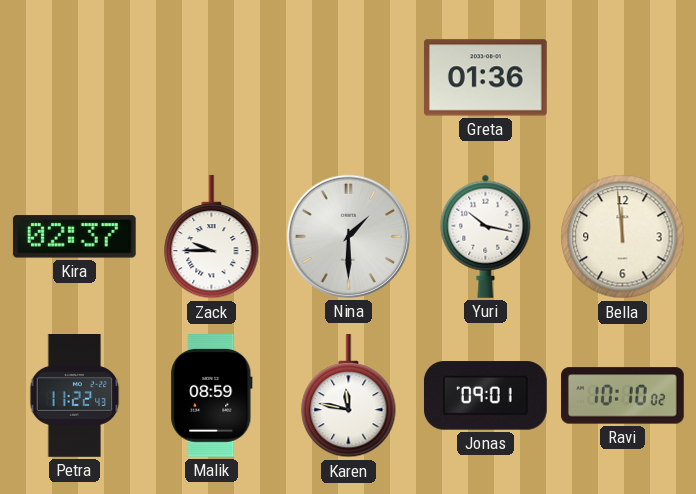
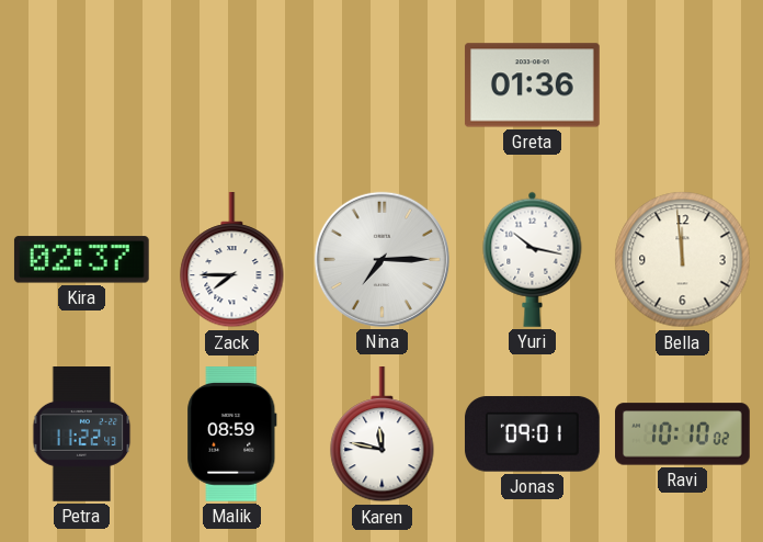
Zack: 9:45 -> 7:45 (232, 260)
Nina: 1:30 -> 7:15 (381, 259)
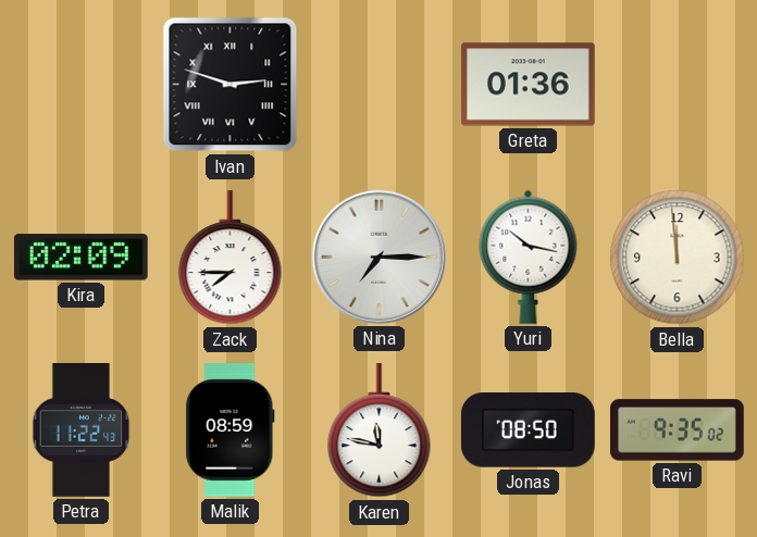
Ivan: none -> 2:48 (231, 85)
Kira: 02:37 -> 02:09 (80, 258)
Jonas: 09:01 -> 08:50 (528, 430)
Ravi: 10:10 -> 9:35 (678, 430)
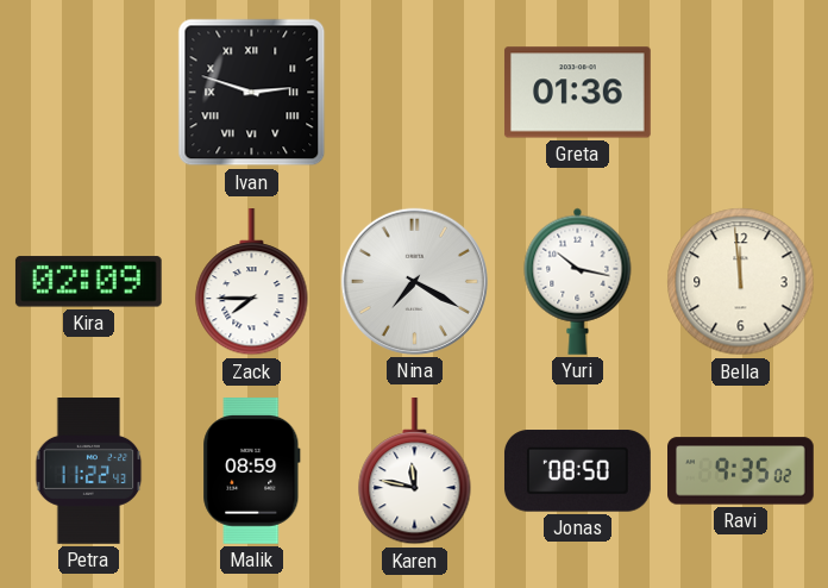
Nina: 7:15 -> 7:20 (414, 281)
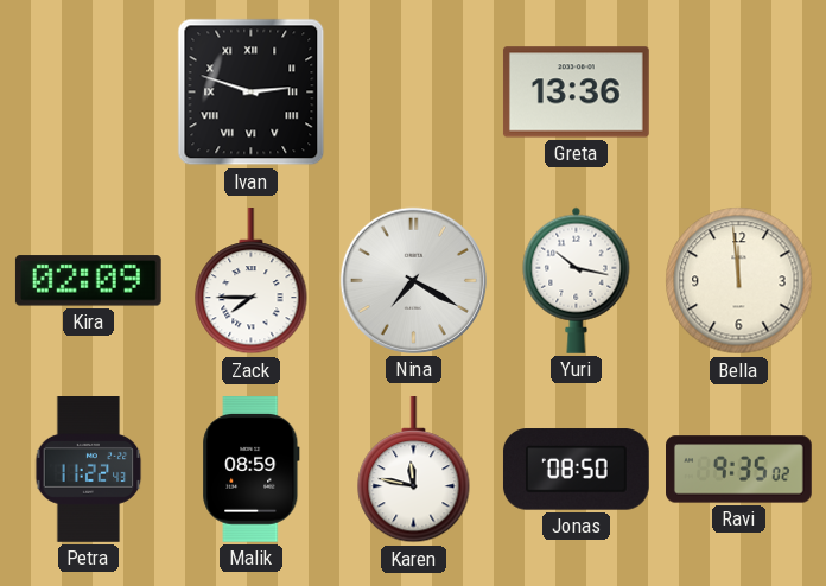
Greta: 01:36 -> 13:36 (576, 93)
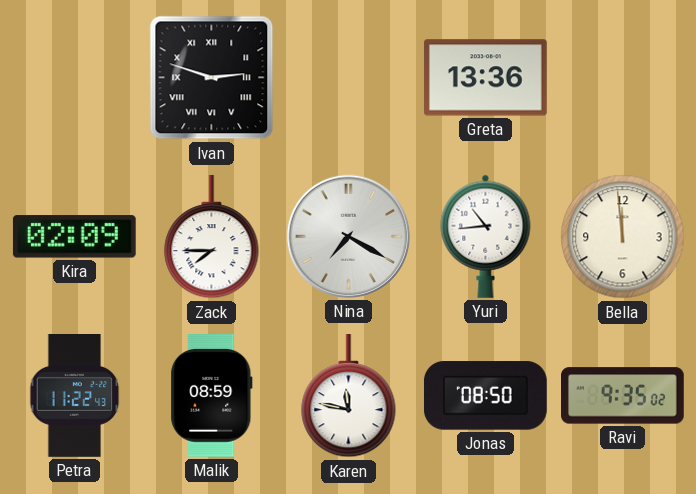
Yuri: 10:17 -> 10:44 (486, 236)
